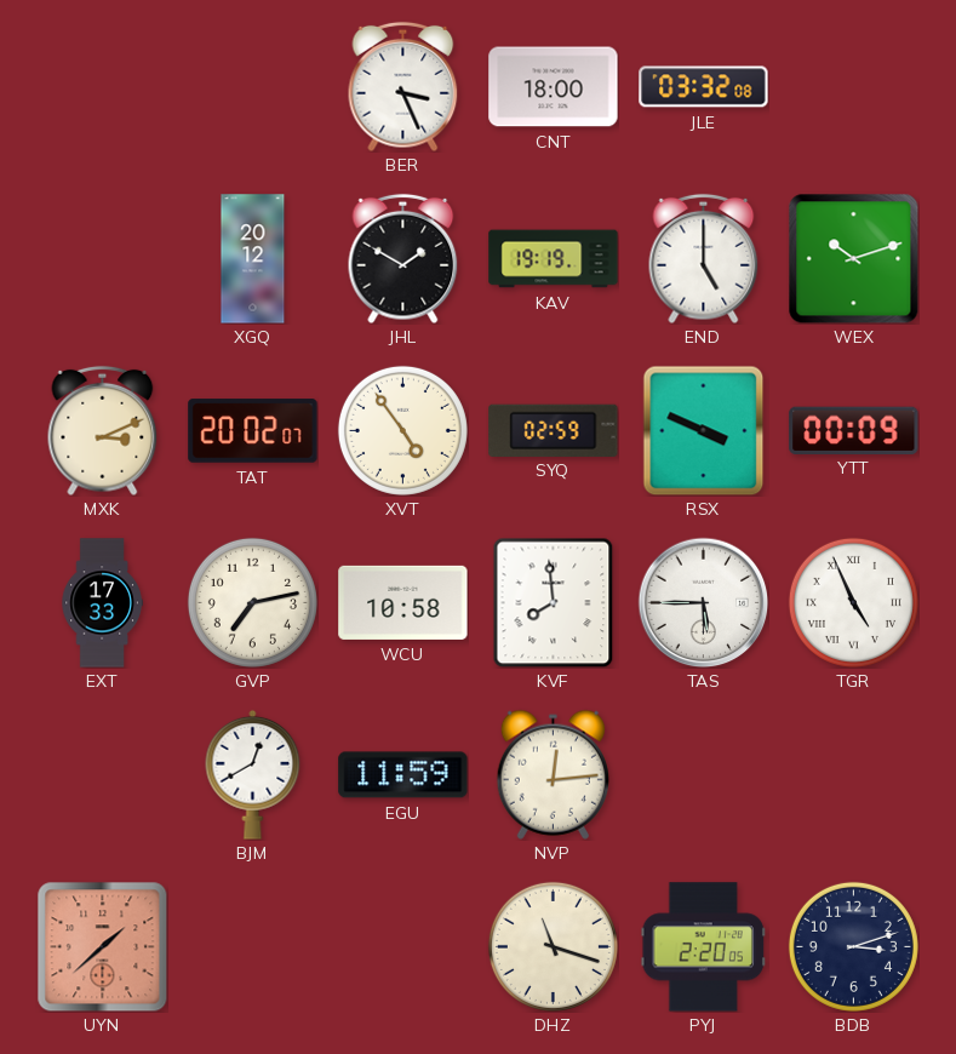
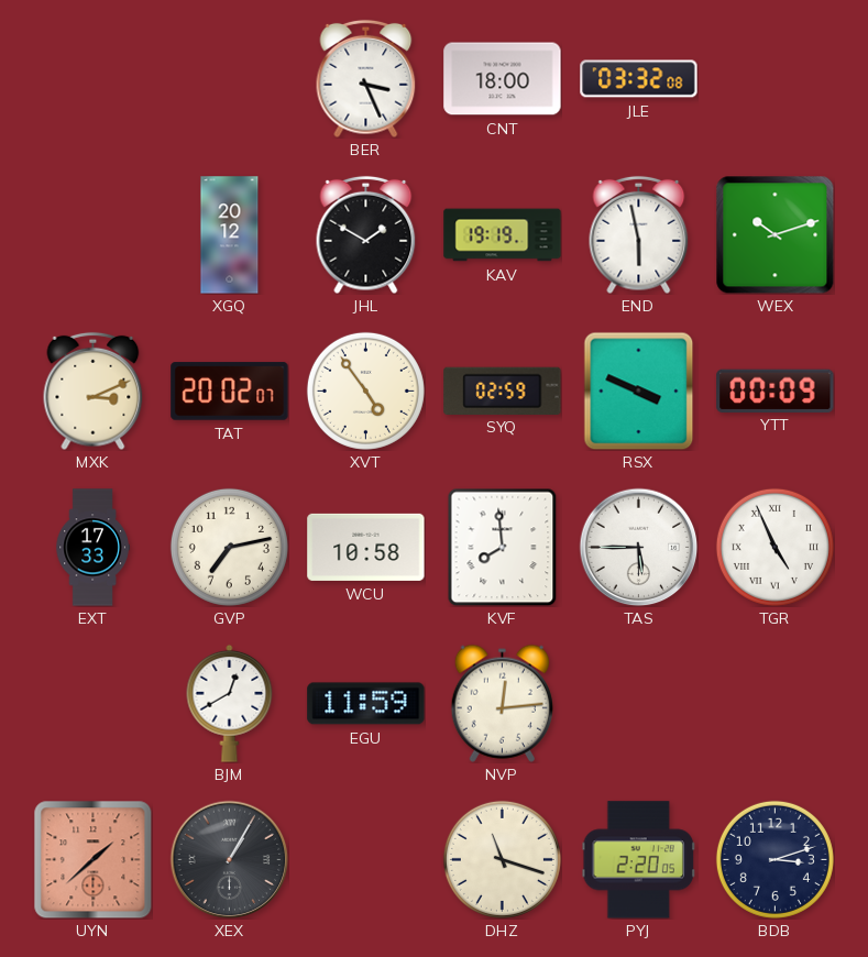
END: 5:00 -> 5:58 (639, 234)
XEX: none -> 1:05 (229, 859)
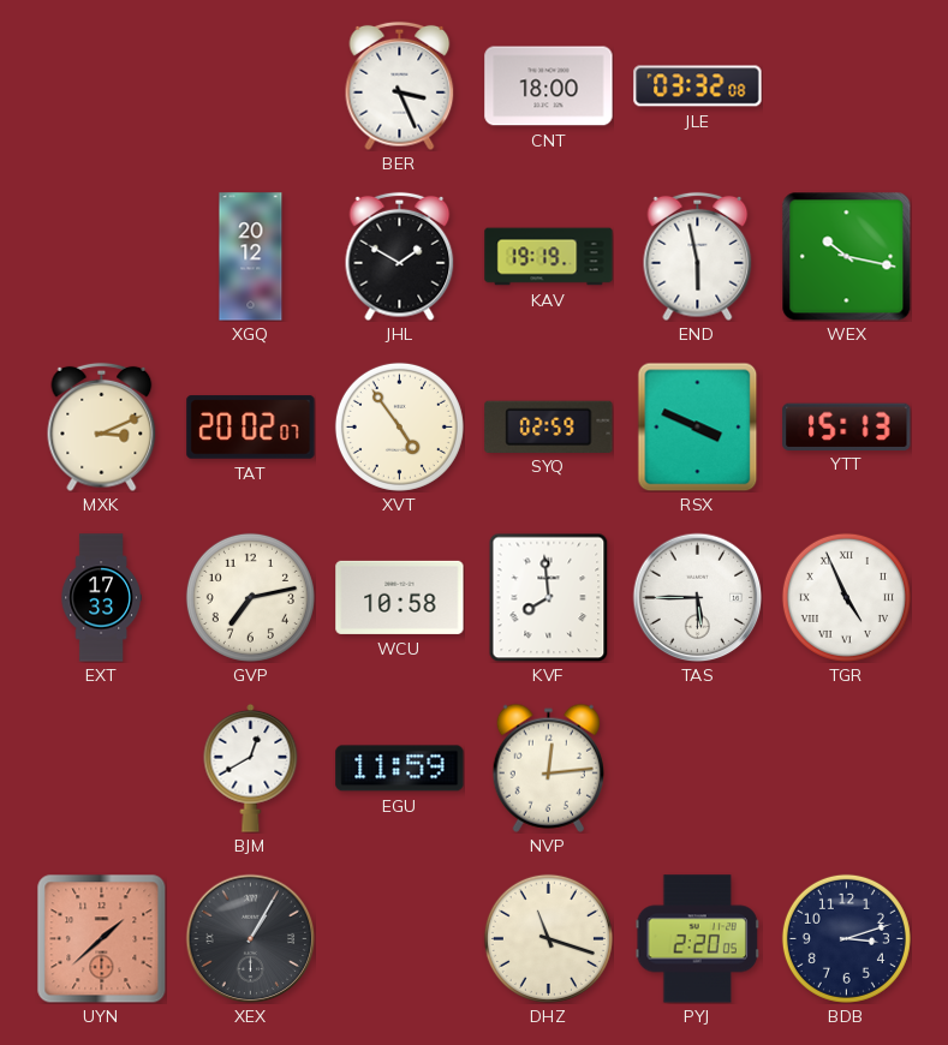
WEX: 10:12 -> 10:17 (846, 256)
YTT: 00:09 -> 15:13 (847, 426)
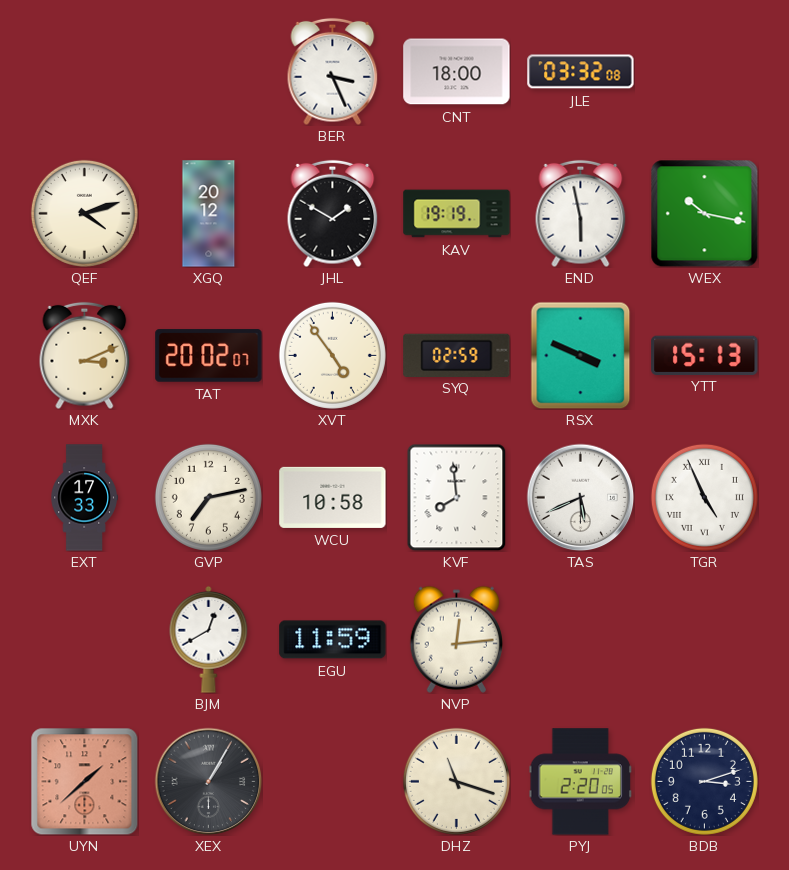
QEF: none -> 4:12 (84, 213)
TAS: 5:45 -> 5:41 (580, 497)
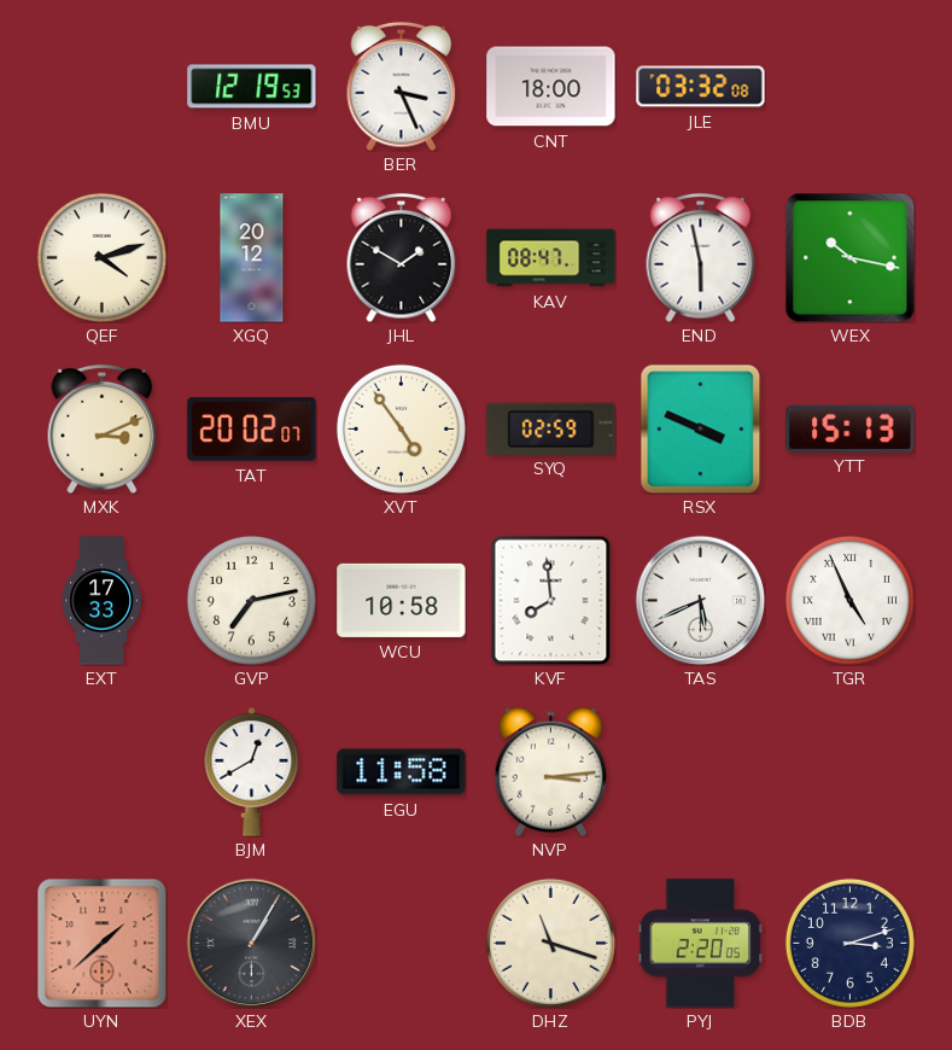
BMU: none -> 12:19 (252, 87)
KAV: 19:19 -> 08:47 (551, 258)
EGU: 11:59 -> 11:58 (402, 772)
NVP: 12:14 -> 3:14 (550, 771)
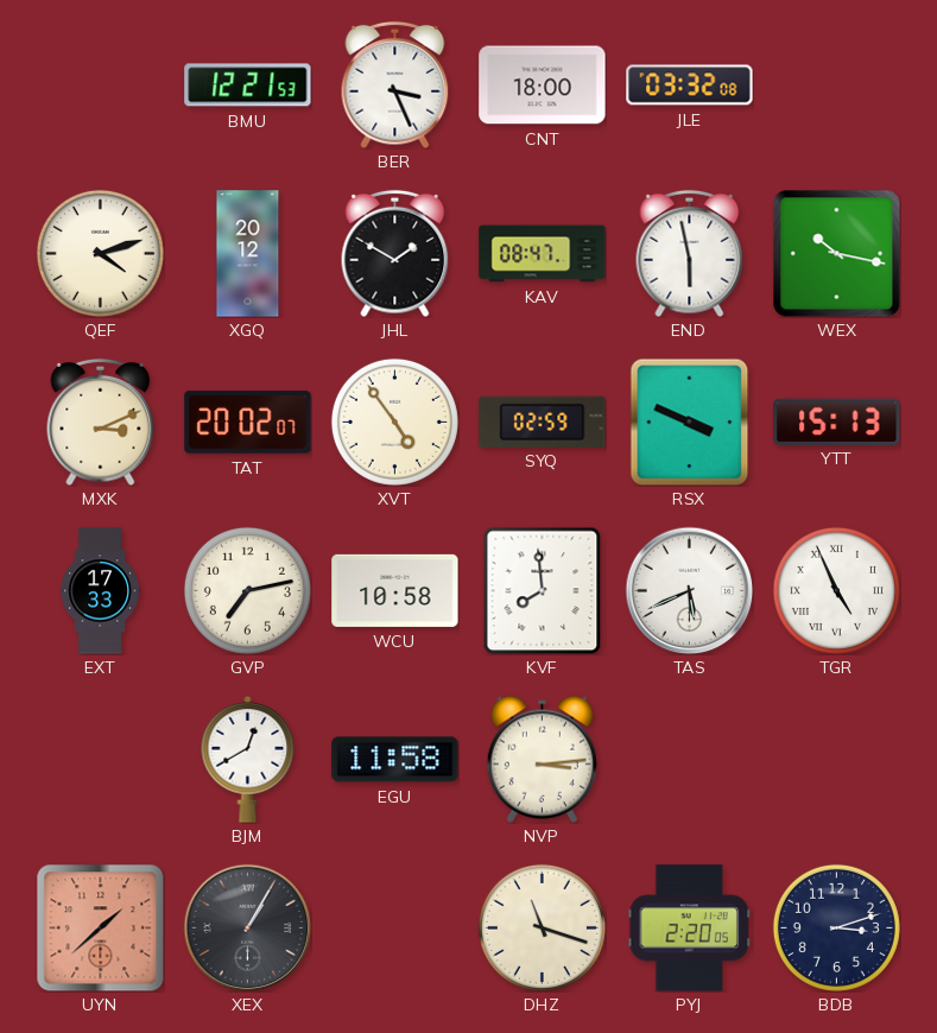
BMU: 12:19 -> 12:21 (248, 85)
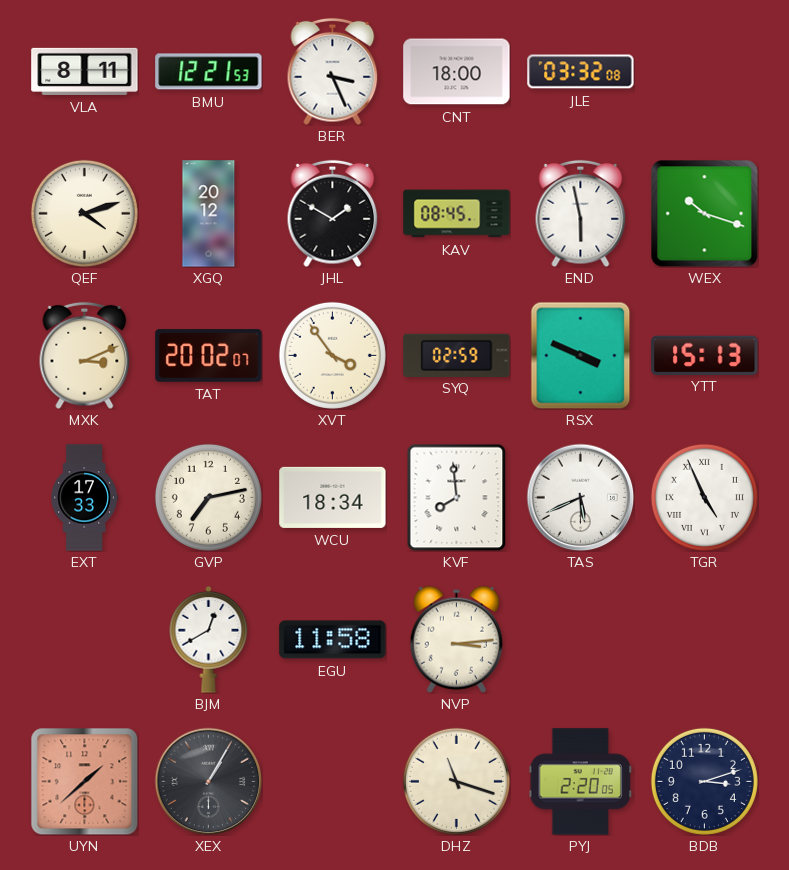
VLA: none -> 8:11 (85, 71)
KAV: 08:47 -> 08:45 (457, 214)
WEX: 10:17 -> 10:18 (704, 213)
XVT: 4:54 -> 3:54 (332, 355)
WCU: 10:58 -> 18:34 (333, 497)
